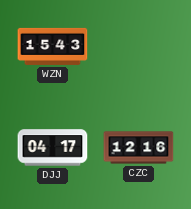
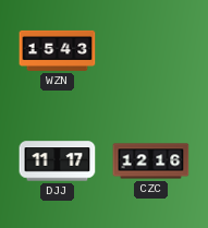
DJJ: 04:17 -> 11:17 (58, 161)
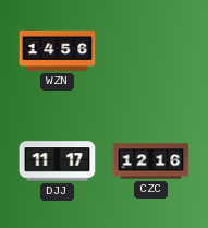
WZN: 15:43 -> 14:56 (58, 50)
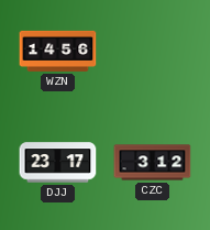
DJJ: 11:17 -> 23:17 (58, 163)
CZC: 12:16 -> 3:12 (153, 163)
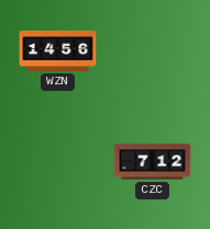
DJJ: 23:17 -> none (58, 163)
CZC: 3:12 -> 7:12 (153, 162)
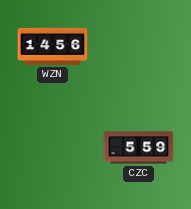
CZC: 7:12 -> 5:59 (139, 148)
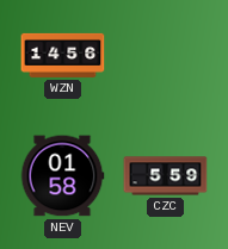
NEV: none -> 01:58 (62, 176)
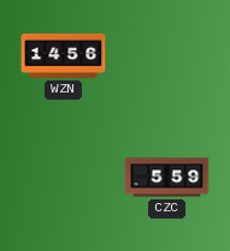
NEV: 01:58 -> none (62, 176)
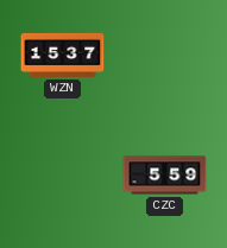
WZN: 14:56 -> 15:37 (63, 55)
